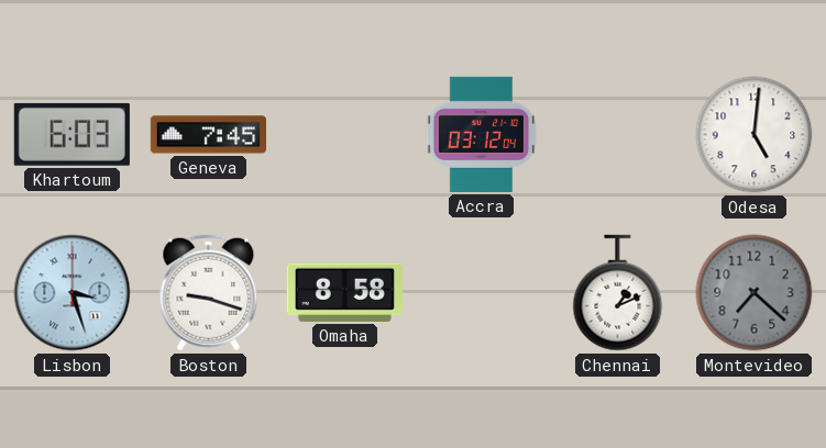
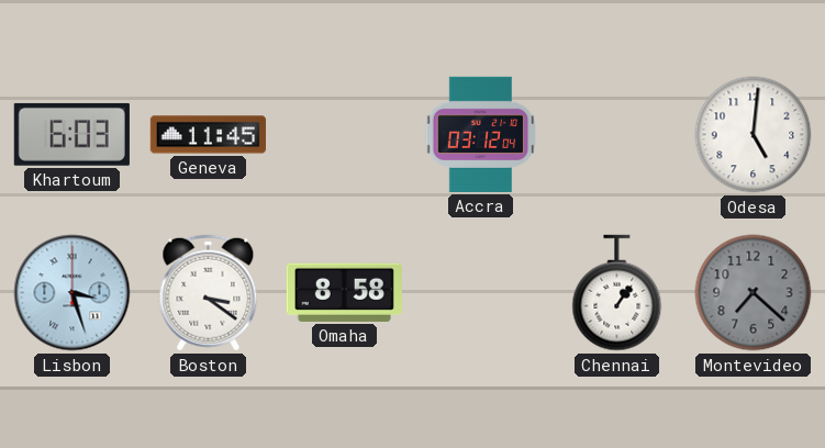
Geneva: 7:45 -> 11:45 (208, 135)
Boston: 9:18 -> 3:21 (209, 293)
Chennai: 1:11 -> 1:06 (617, 293)
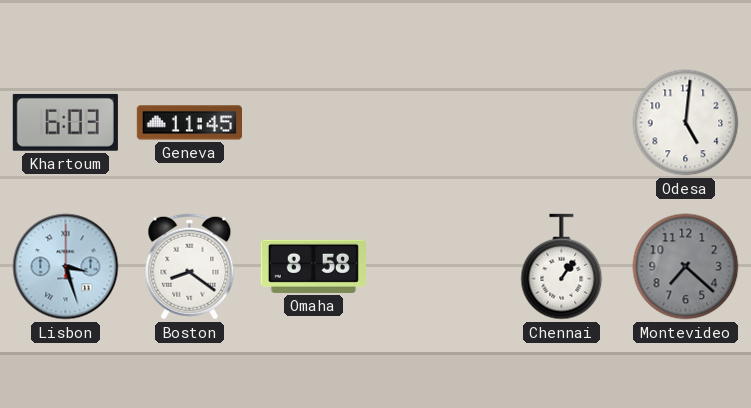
Accra: 03:12 -> none (481, 134)
Boston: 3:21 -> 8:21 (190, 267)
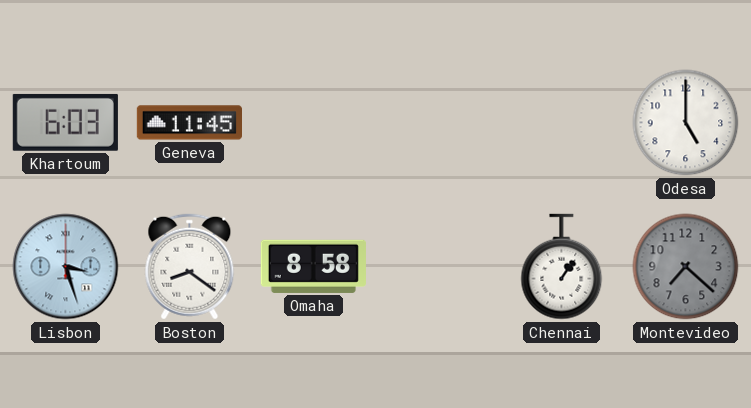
Odesa: 5:01 -> 5:00 (686, 123)
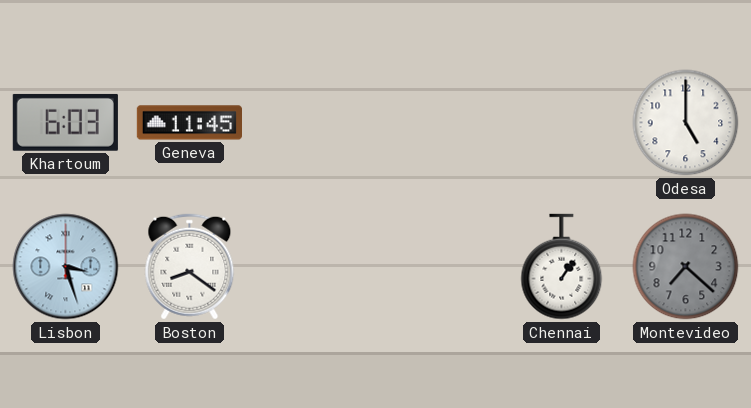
Omaha: 8:58 -> none (313, 266)
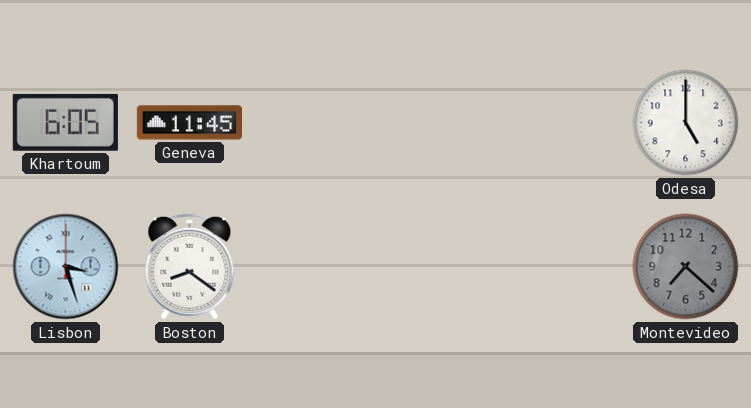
Khartoum: 6:03 -> 6:05 (65, 122)
Chennai: 1:06 -> none (562, 267)
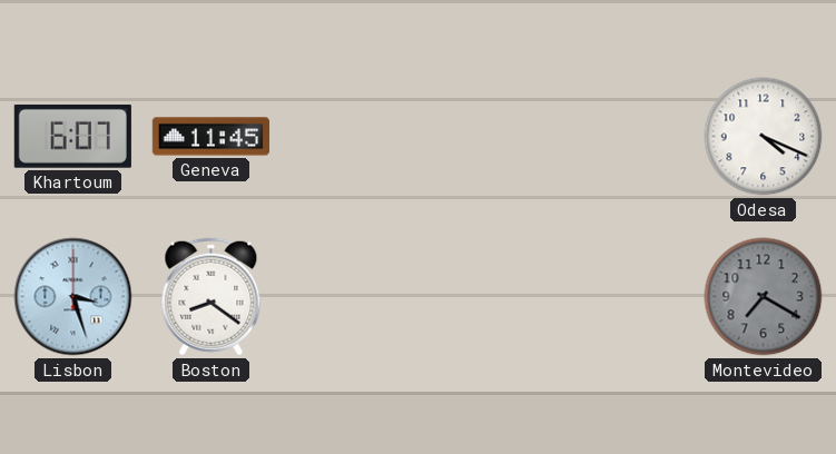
Khartoum: 6:05 -> 6:07 (72, 136)
Odesa: 5:00 -> 4:19 (764, 137)
Montevideo: 7:22 -> 7:20 (764, 297)
